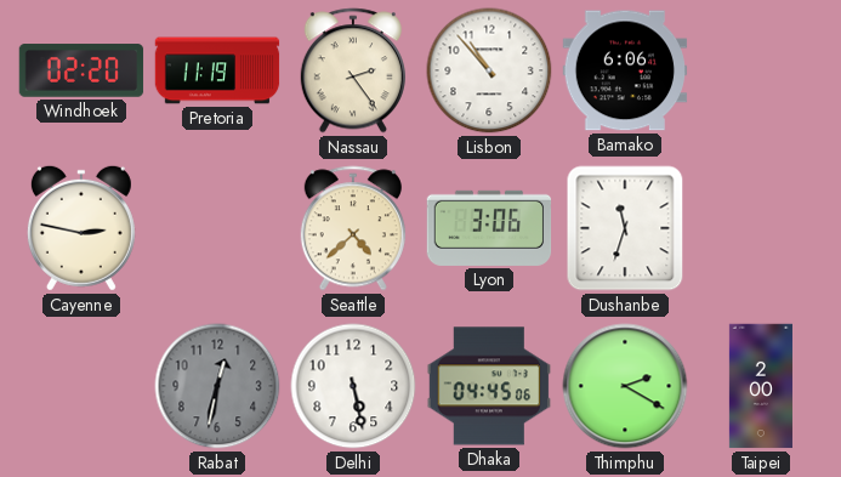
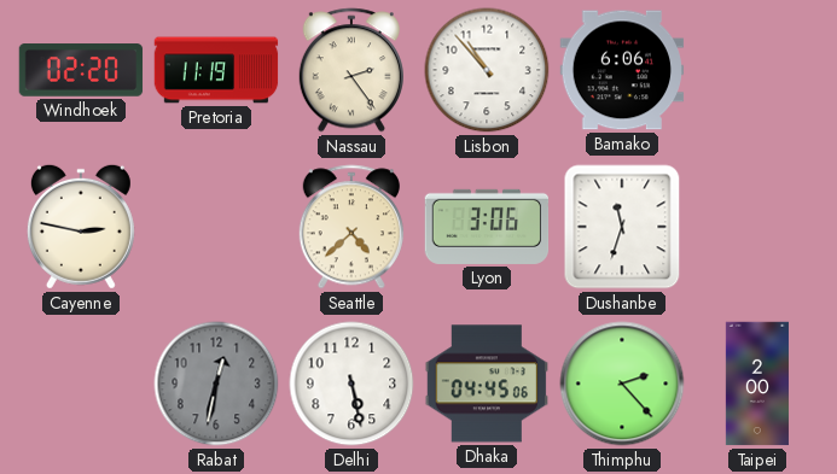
Thimphu: 2:20 -> 2:23 (622, 384)
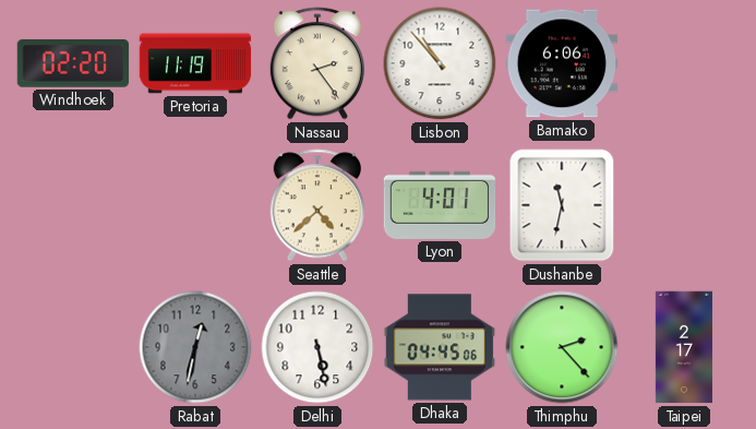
Cayenne: 2:47 -> none (81, 227)
Lyon: 3:06 -> 4:01 (440, 205)
Dushanbe: 11:33 -> 11:32 (562, 205)
Taipei: 2:00 -> 2:17 (684, 347)
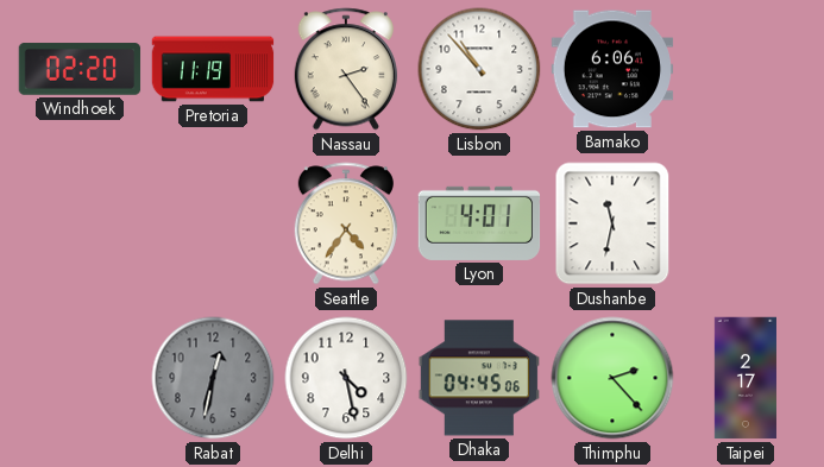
Seattle: 4:38 -> 4:36 (346, 223)
Delhi: 5:28 -> 4:28 (346, 378)
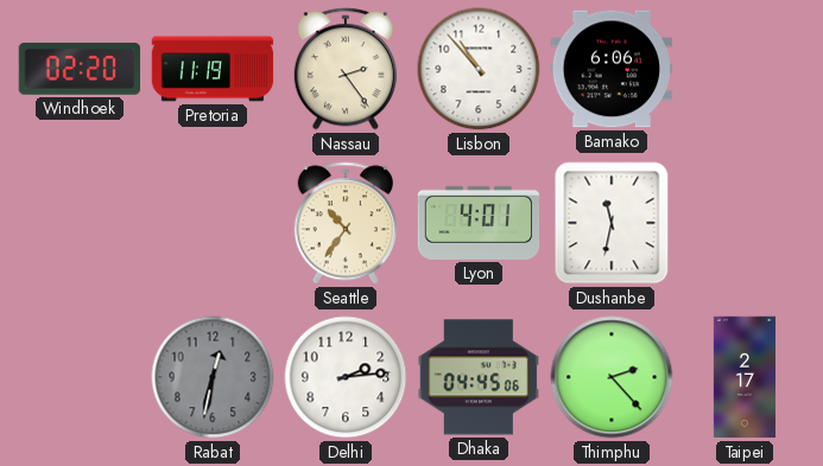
Seattle: 4:36 -> 10:36 (346, 223)
Delhi: 4:28 -> 2:14 (346, 377)
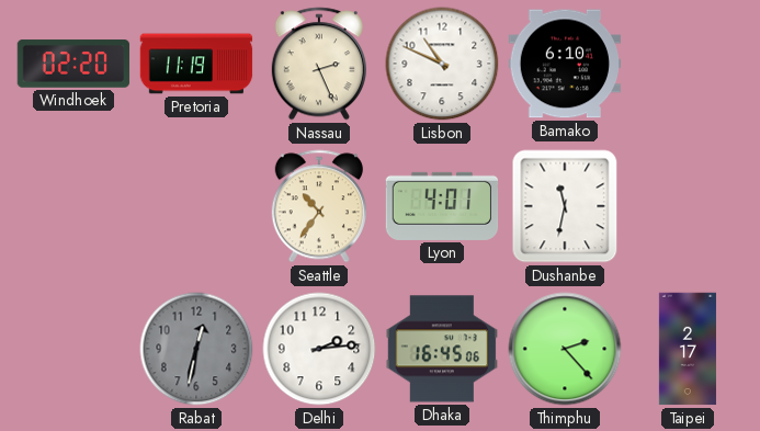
Nassau: 2:24 -> 2:26 (319, 64)
Lisbon: 10:53 -> 10:49 (442, 64)
Bamako: 6:06 -> 6:10 (565, 64)
Dhaka: 04:45 -> 16:45 (441, 349)
